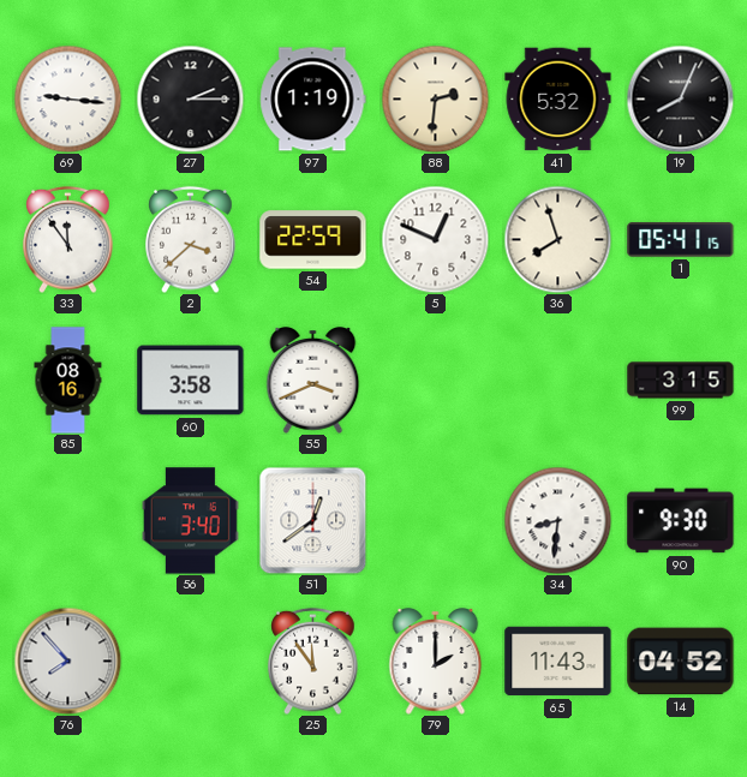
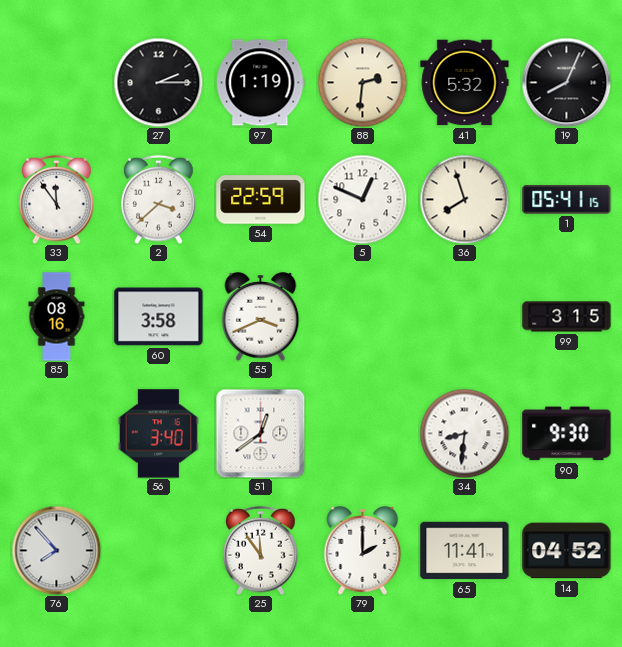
69: 9:16 -> none (67, 98)
65: 11:43 -> 11:41 (465, 551)
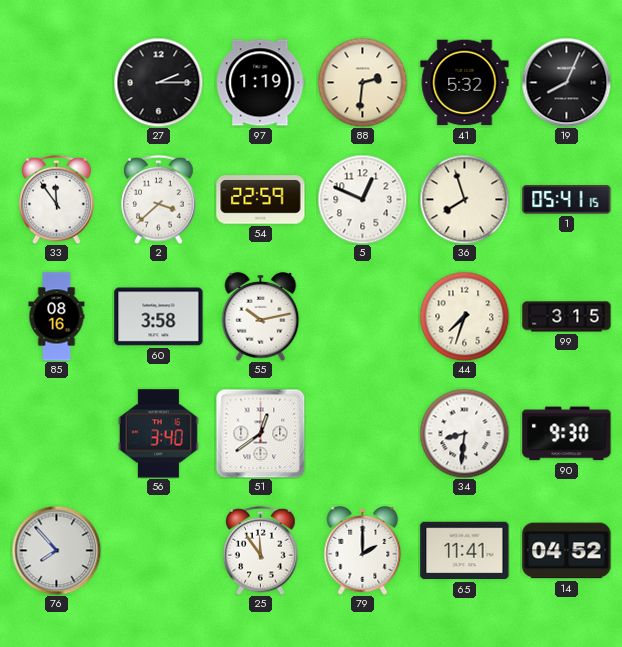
55: 3:41 -> 10:13 (261, 317)
44: none -> 7:33 (464, 316)
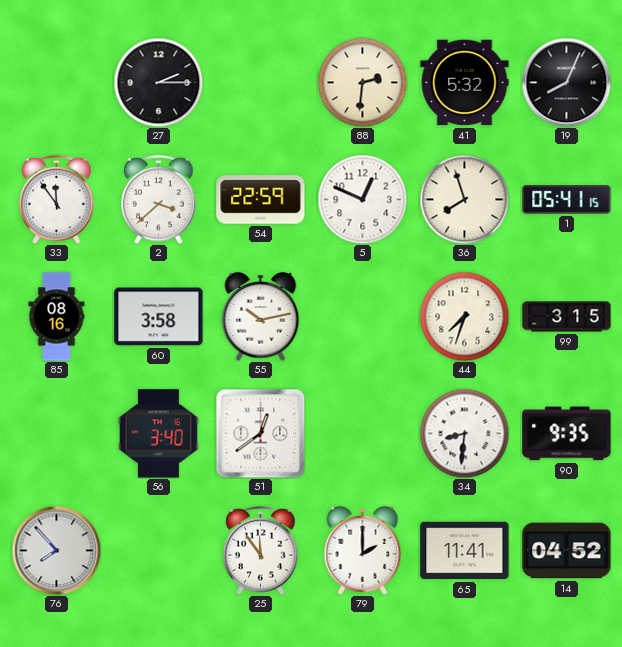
97: 1:19 -> none (261, 83)
90: 9:30 -> 9:35 (567, 434)
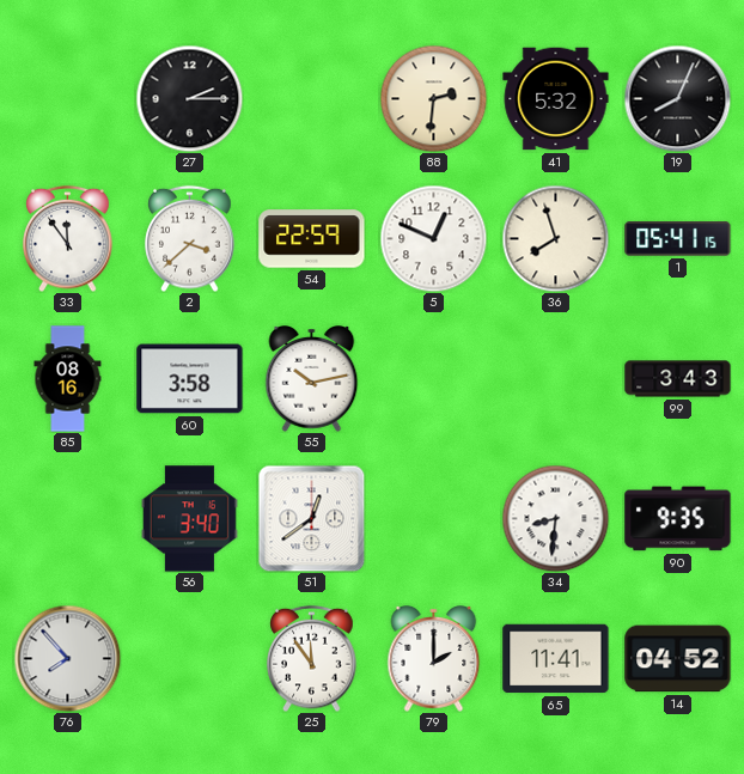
44: 7:33 -> none (464, 316)
99: 3:15 -> 3:43 (678, 379)
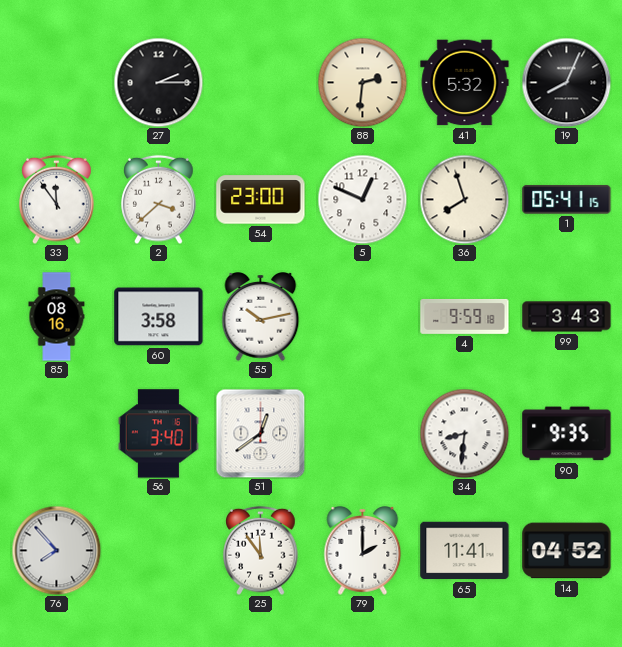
54: 22:59 -> 23:00 (261, 200)
4: none -> 9:59 (465, 316)
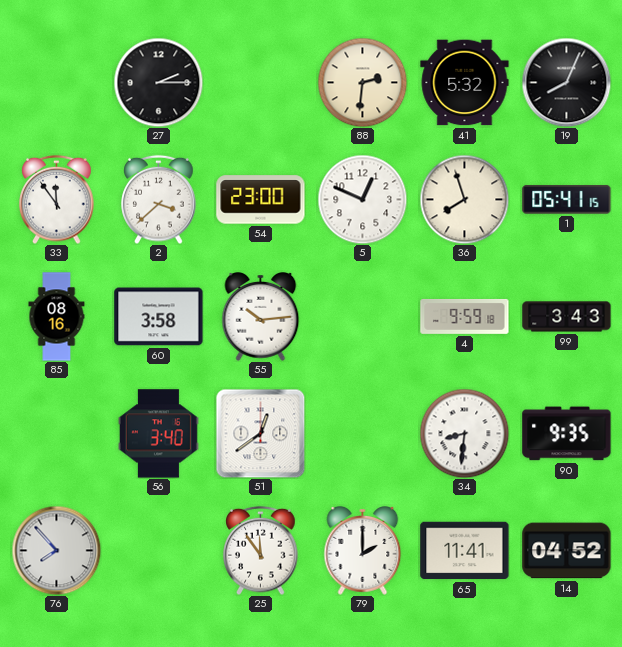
55: 10:13 -> 10:14 (261, 317)
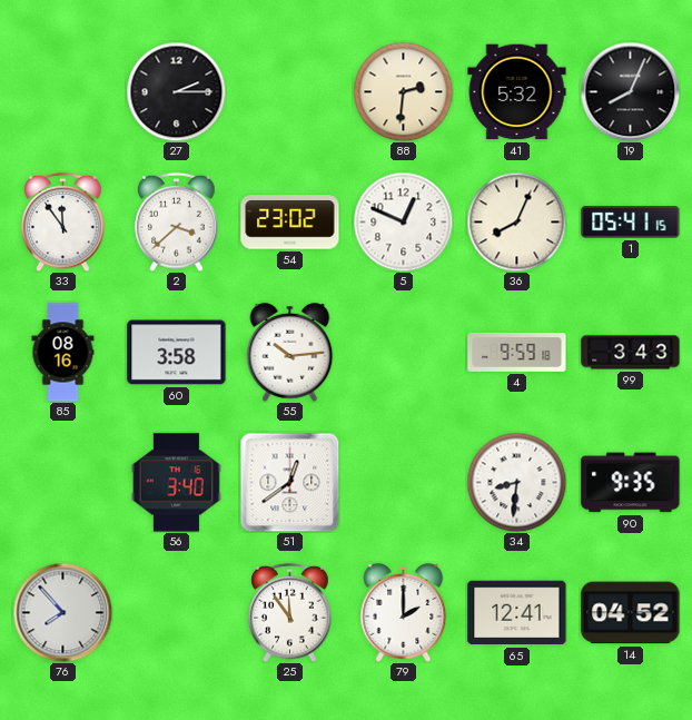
54: 23:00 -> 23:02 (290, 223)
36: 7:57 -> 8:04 (516, 221)
65: 11:41 -> 12:41 (517, 613)
